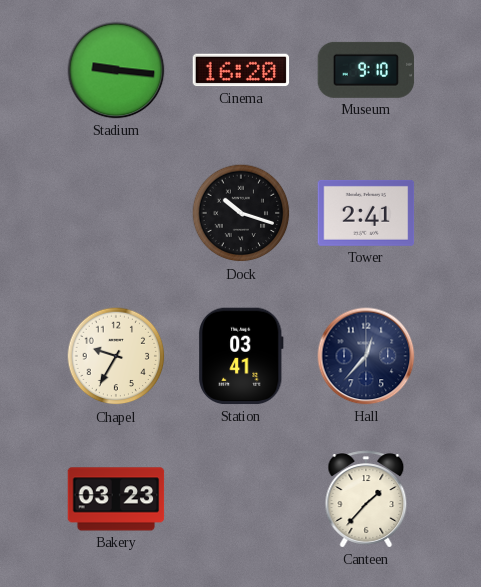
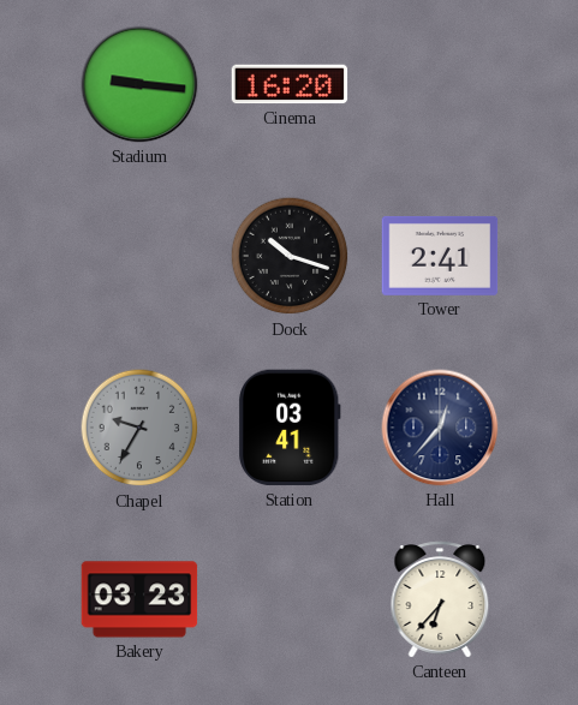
Museum: 9:10 -> none (366, 70)
Chapel dial: cream -> grey (139, 428)
Canteen: 1:37 -> 6:37 (440, 599)
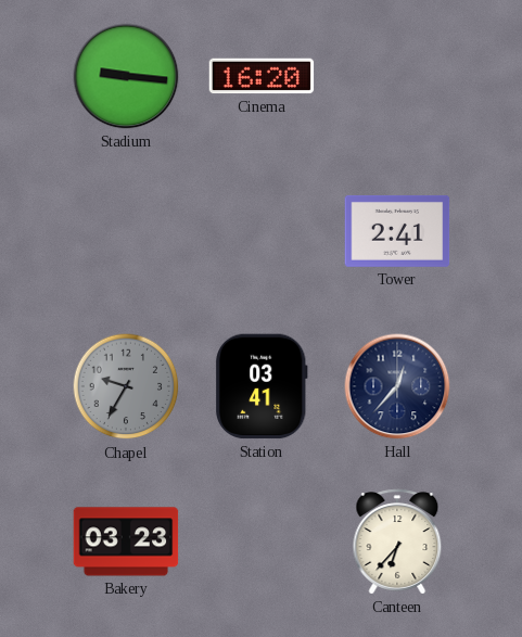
Dock: 10:18 -> none (290, 256)
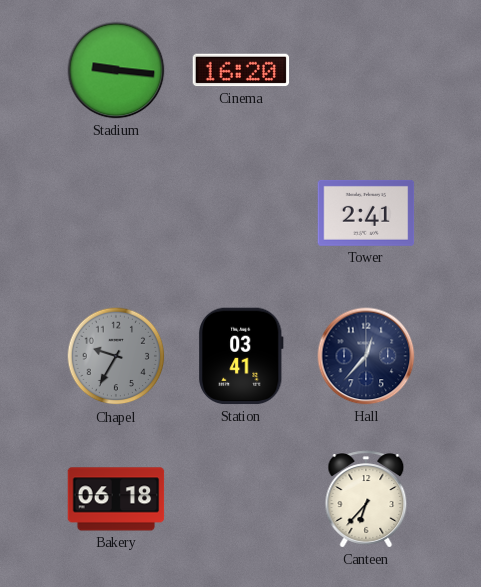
Bakery: 03:23 -> 06:18 (116, 499)
